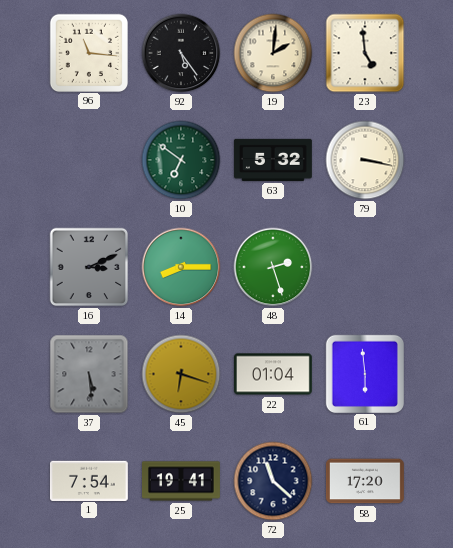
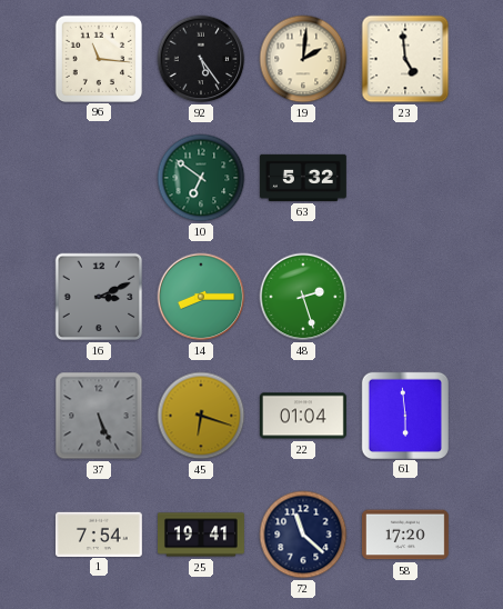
79: 3:17 -> none (365, 160)
37: 5:29 -> 5:26 (99, 416)
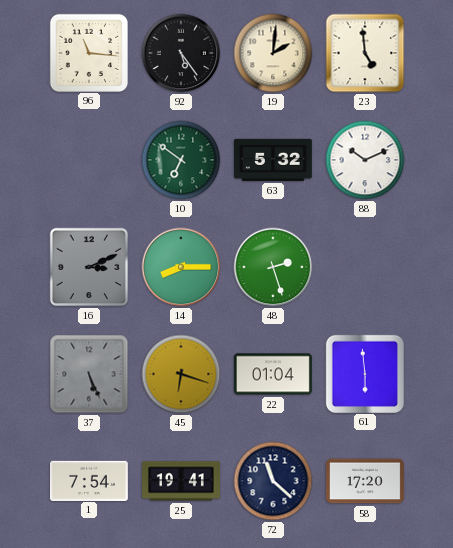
88: none -> 10:11 (365, 160)
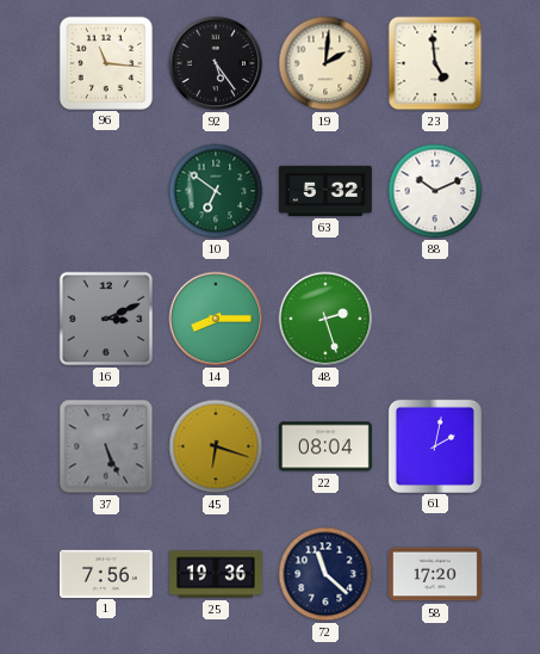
22: 01:04 -> 08:04 (325, 446)
61: 5:59 -> 2:02 (434, 445)
1: 7:54 -> 7:56 (106, 573)
25: 19:41 -> 19:36 (217, 574)
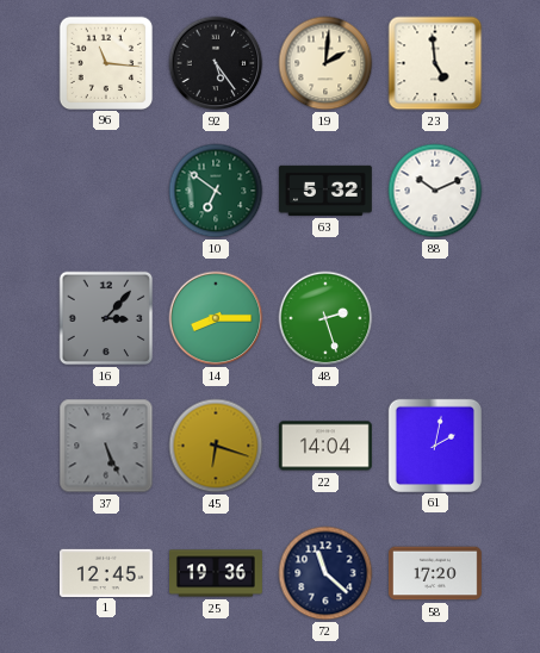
16: 3:11 -> 3:07 (106, 318)
22: 08:04 -> 14:04 (325, 446)
1: 7:56 -> 12:45 (106, 572)
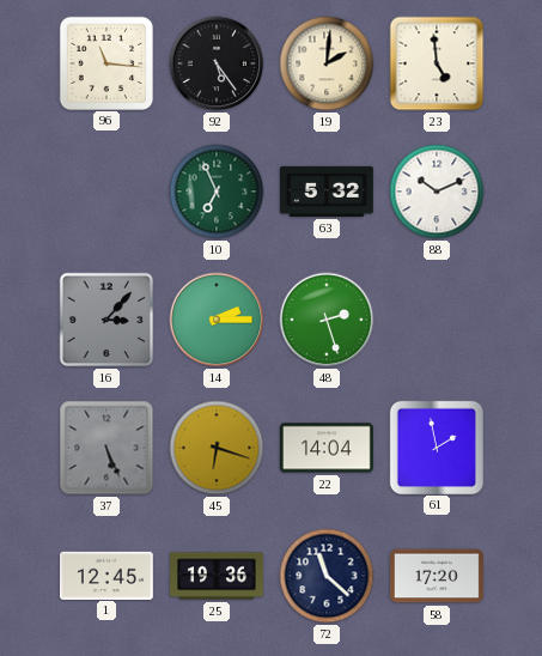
10: 6:51 -> 6:56 (217, 192)
14: 8:15 -> 2:15 (217, 320)
61: 2:02 -> 1:58 (436, 447)
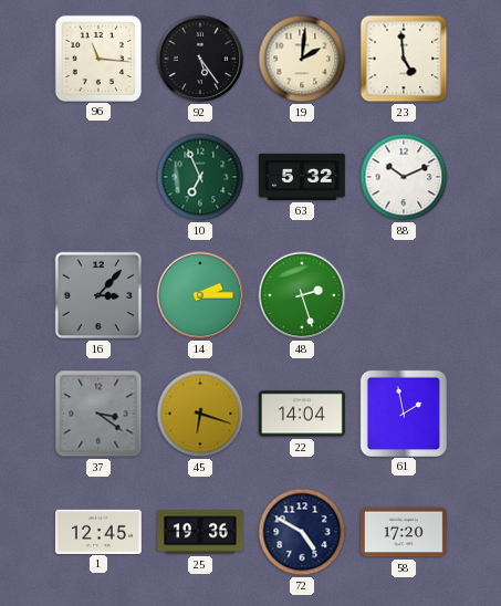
37: 5:26 -> 3:21 (98, 414)
72: 11:22 -> 4:50 (302, 532)
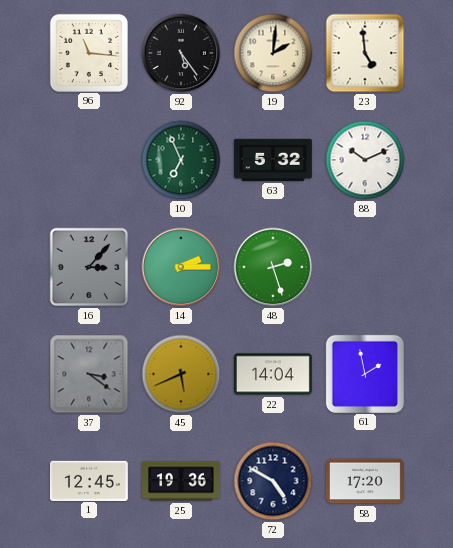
45: 6:18 -> 5:41 (181, 374)
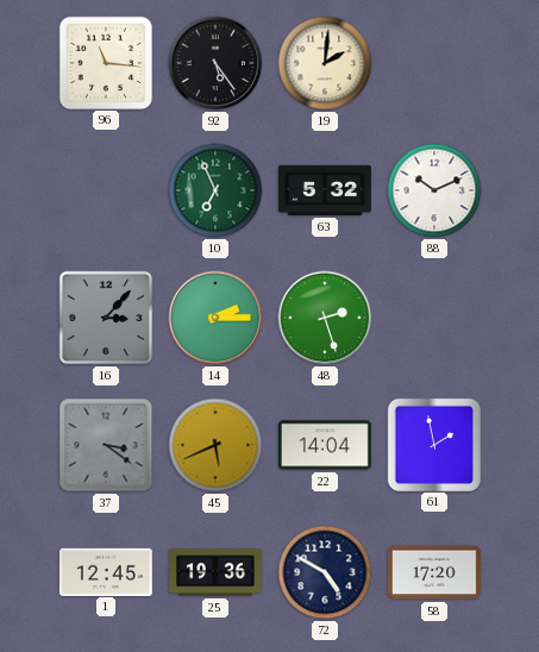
23: 4:59 -> none (365, 53)
